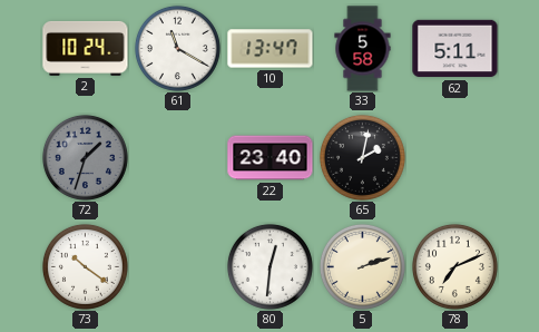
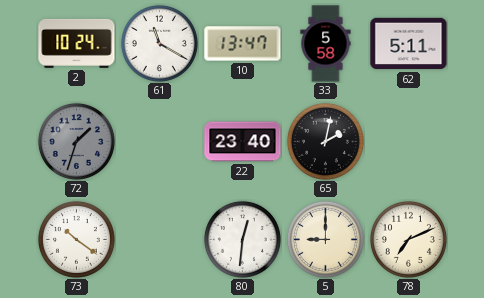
5: 2:12 -> 9:00 (325, 239)
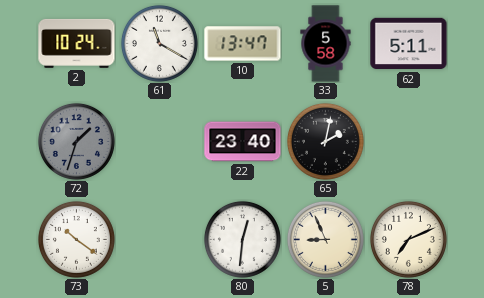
5: 9:00 -> 8:56 (325, 239)
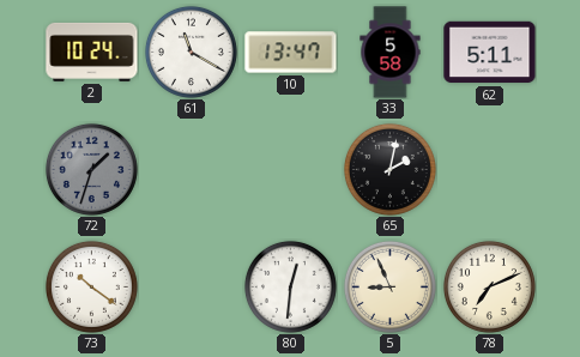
22: 23:40 -> none (243, 142)
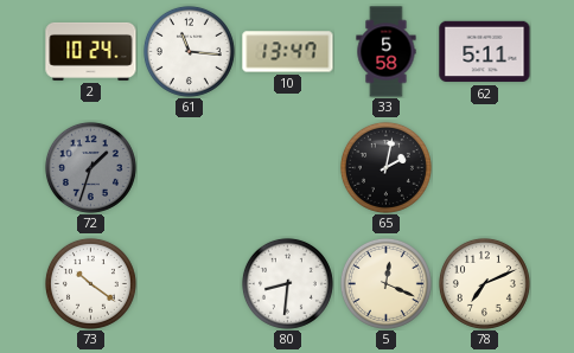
61: 11:20 -> 11:16 (189, 51)
80: 12:31 -> 8:31 (287, 283)
5: 8:56 -> 12:19 (385, 283)
